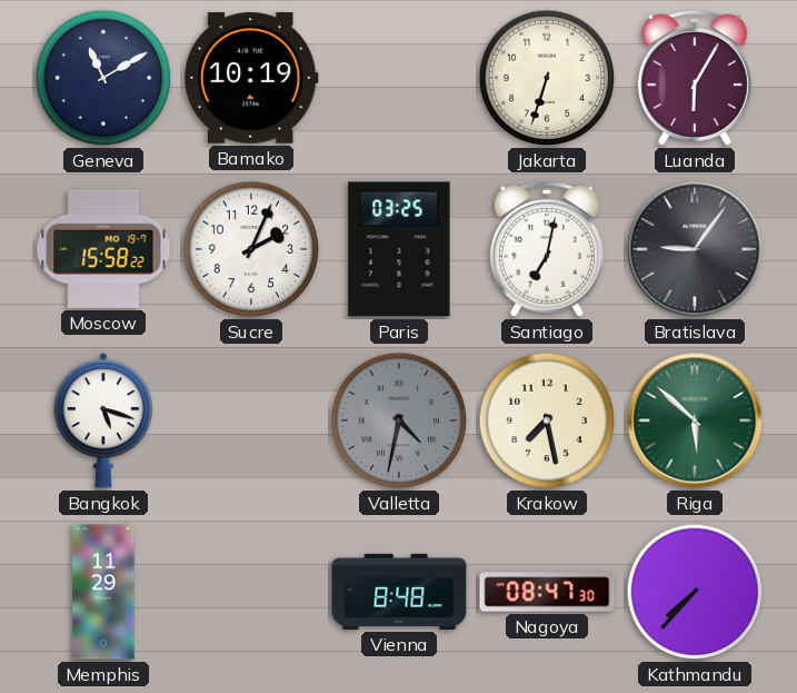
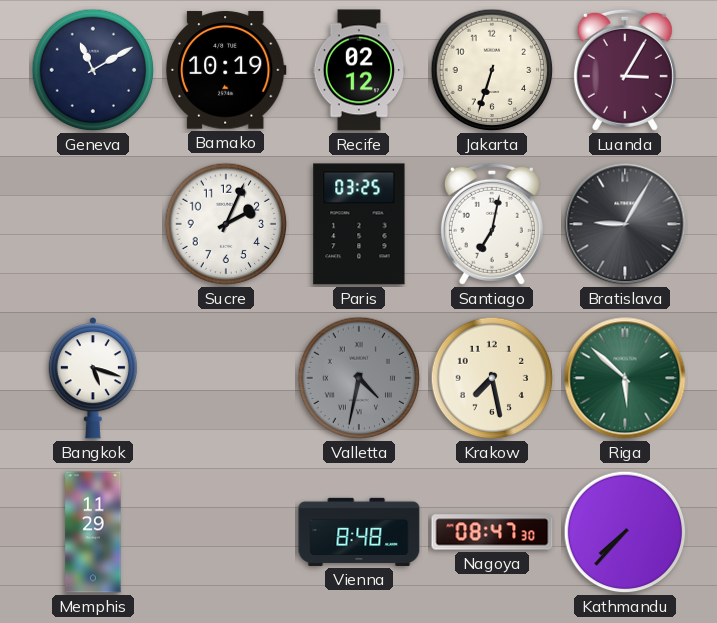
Recife: none -> 02:12 (359, 70)
Luanda: 6:05 -> 3:05 (625, 70)
Moscow: 15:58 -> none (103, 249)
Bratislava: 9:06 -> 9:05 (625, 224)
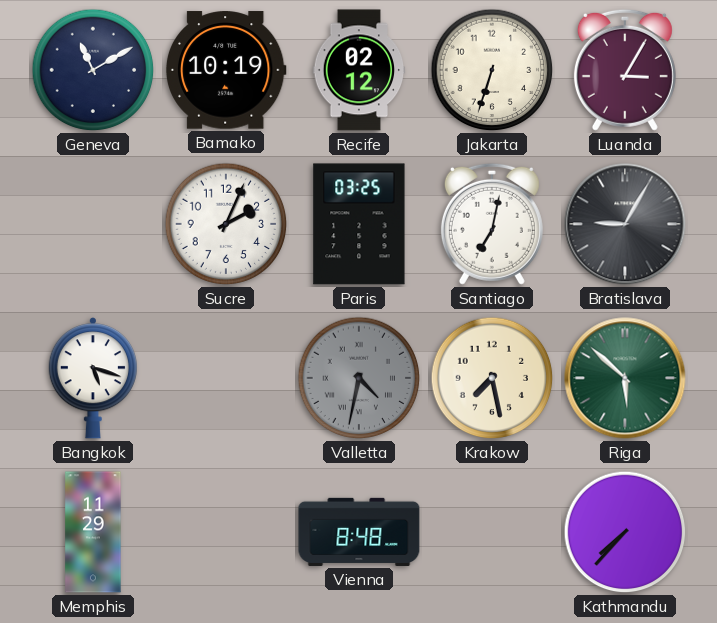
Nagoya: 08:47 -> none (492, 532)
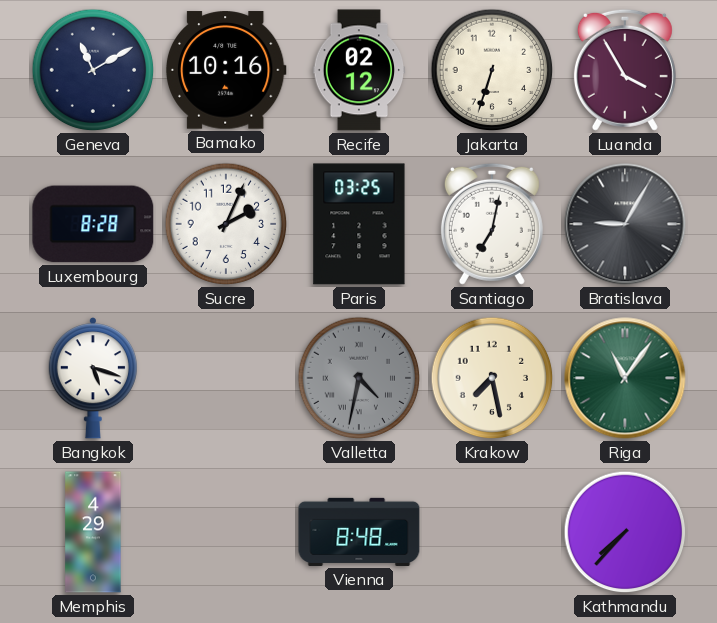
Bamako: 10:19 -> 10:16 (226, 70)
Luanda: 3:05 -> 3:55 (625, 70)
Luxembourg: none -> 8:28 (93, 224)
Riga: 5:52 -> 11:06 (625, 378)
Memphis: 11:29 -> 4:29 (93, 532)
